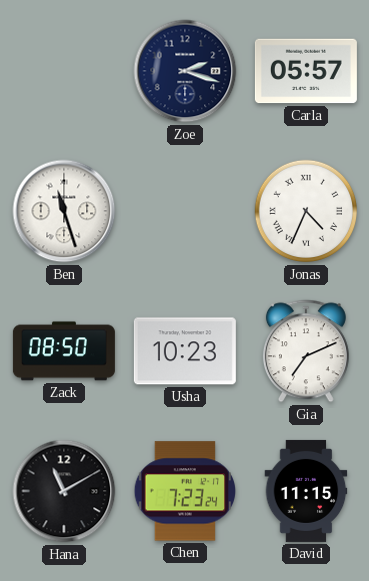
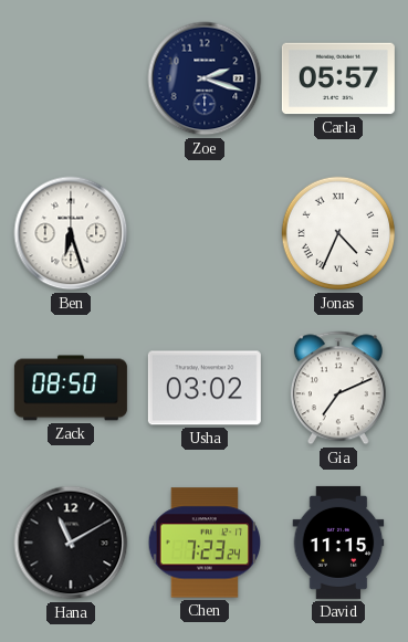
Ben: 11:27 -> 6:27 (71, 233)
Usha: 10:23 -> 03:02 (205, 388)
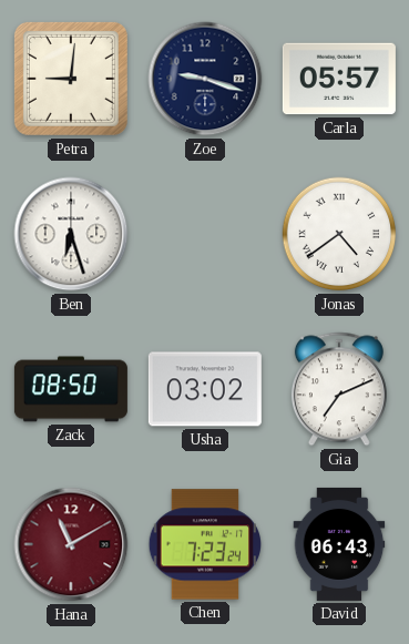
Petra: none -> 9:01 (71, 79)
Zoe: 2:18 -> 9:18 (205, 79)
Jonas: 4:34 -> 4:39 (339, 234)
Hana dial: black -> burgundy (71, 544)
David: 11:15 -> 06:43 (339, 544)
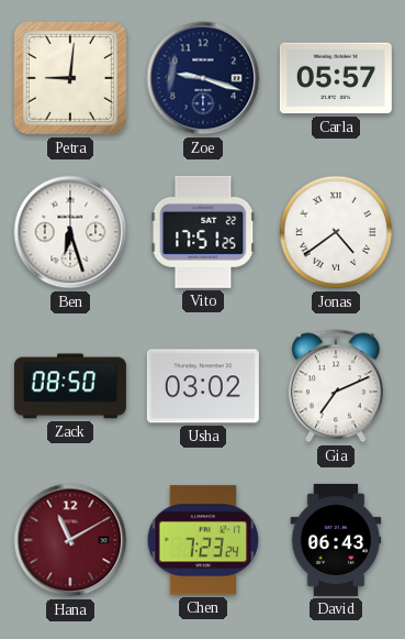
Vito: none -> 17:51 (203, 232)
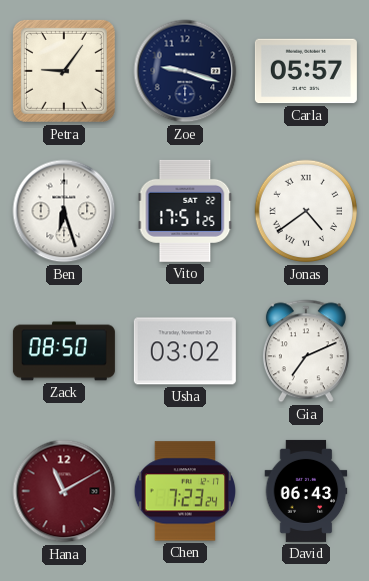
Petra: 9:01 -> 9:06 (64, 71)
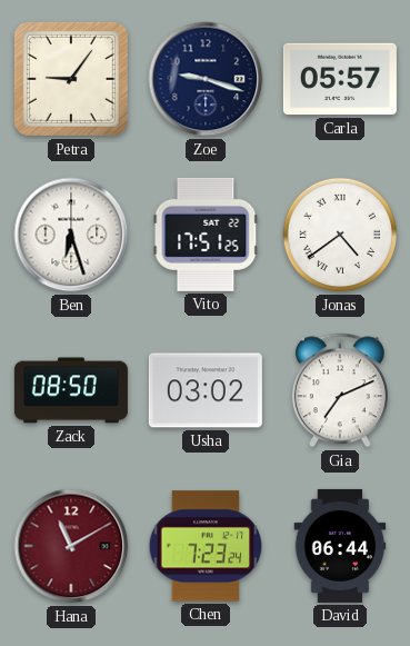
David: 06:43 -> 06:44 (340, 546)
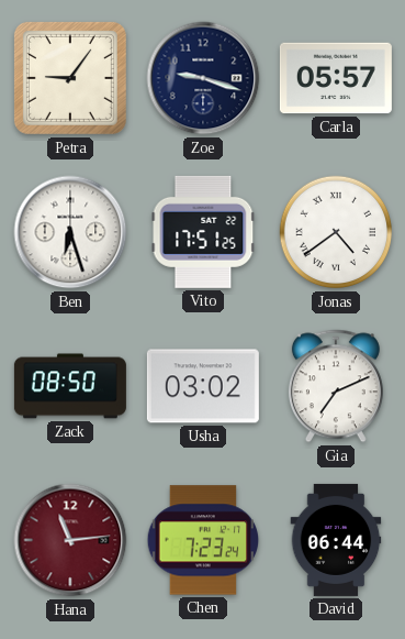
Hana: 11:10 -> 11:14 (70, 540)
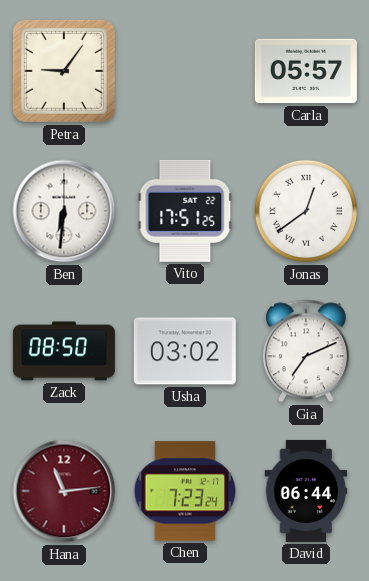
Zoe: 9:18 -> none (203, 78)
Ben: 6:27 -> 6:31 (64, 211)
Jonas: 4:39 -> 12:39 (306, 211)
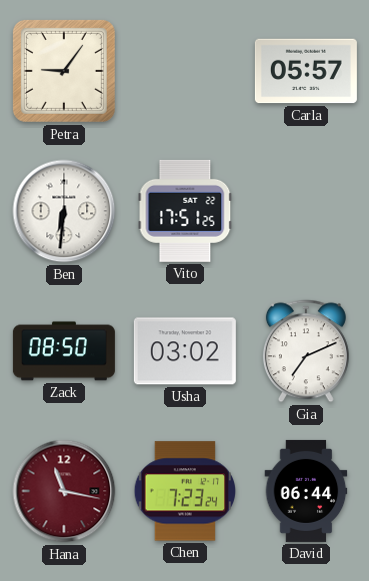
Jonas: 12:39 -> none (306, 211)
Hana: 11:14 -> 11:17 (64, 491)
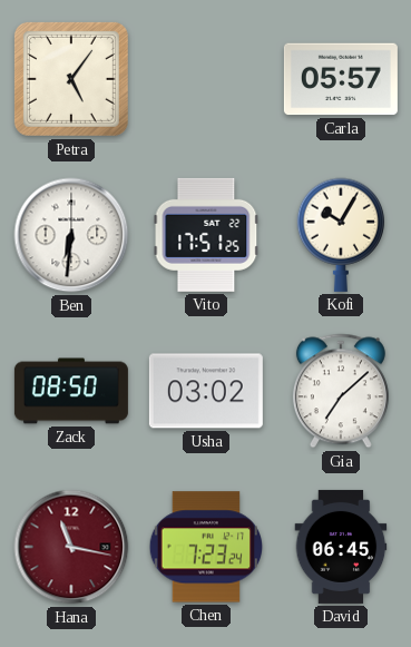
Petra: 9:06 -> 5:06 (71, 79)
Kofi: none -> 10:05 (341, 235)
Gia: 7:11 -> 7:08 (341, 391)
David: 06:44 -> 06:45 (341, 547)
